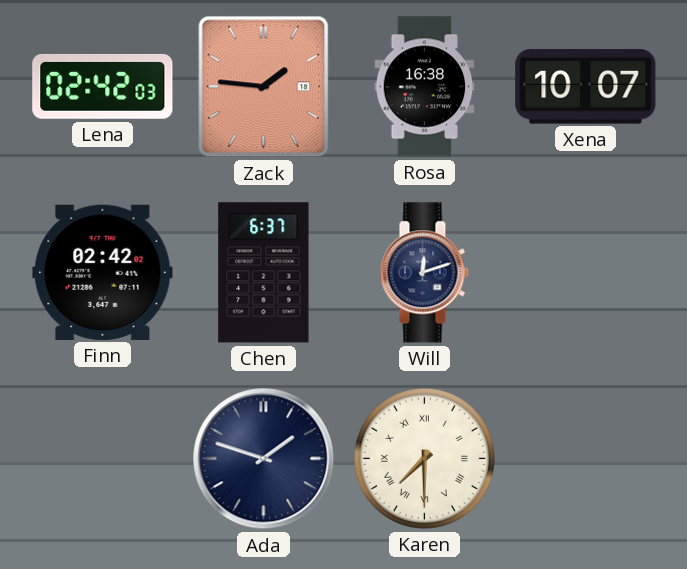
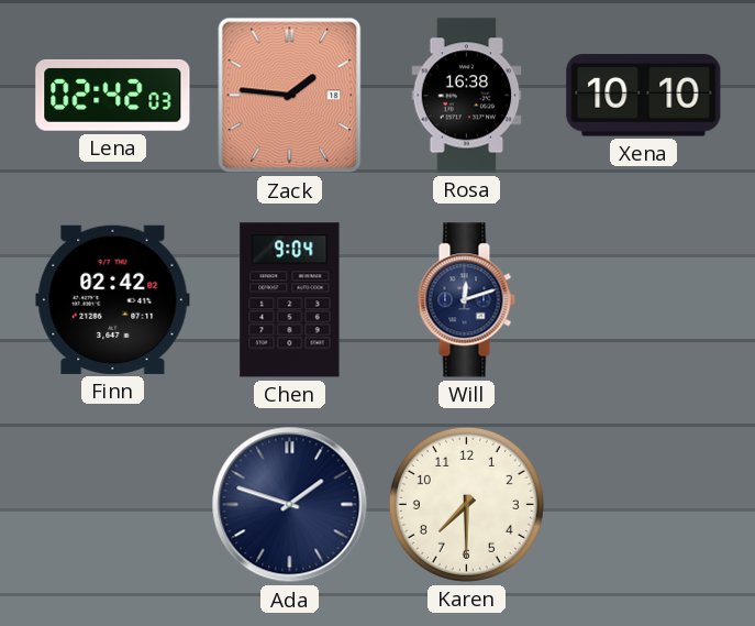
Xena: 10:07 -> 10:10 (644, 96)
Chen: 6:37 -> 9:04 (290, 300)
Karen numerals: Roman -> Arabic (466, 504)
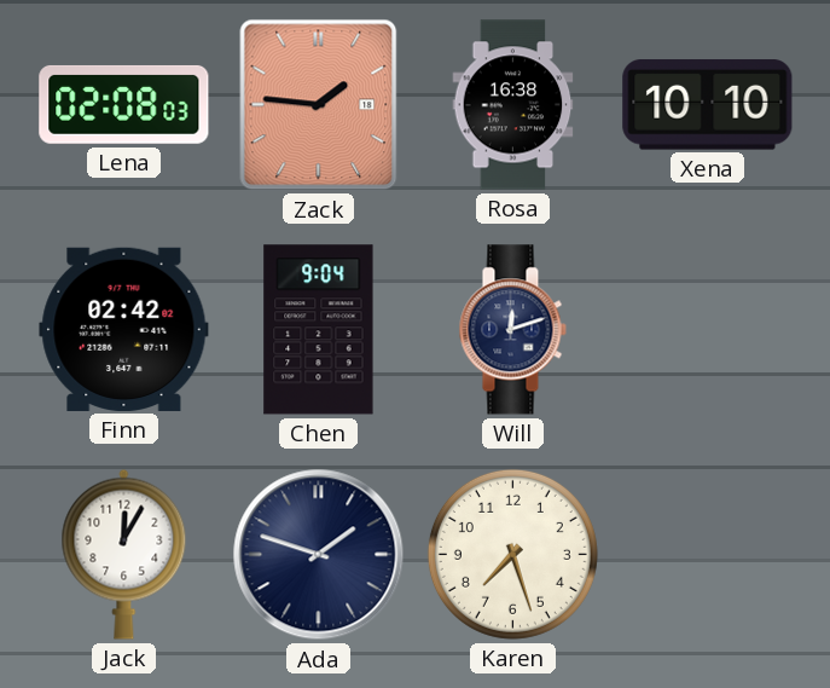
Lena: 02:42 -> 02:08 (124, 104)
Jack: none -> 12:05 (124, 554)
Karen: 7:30 -> 7:27 (512, 554)
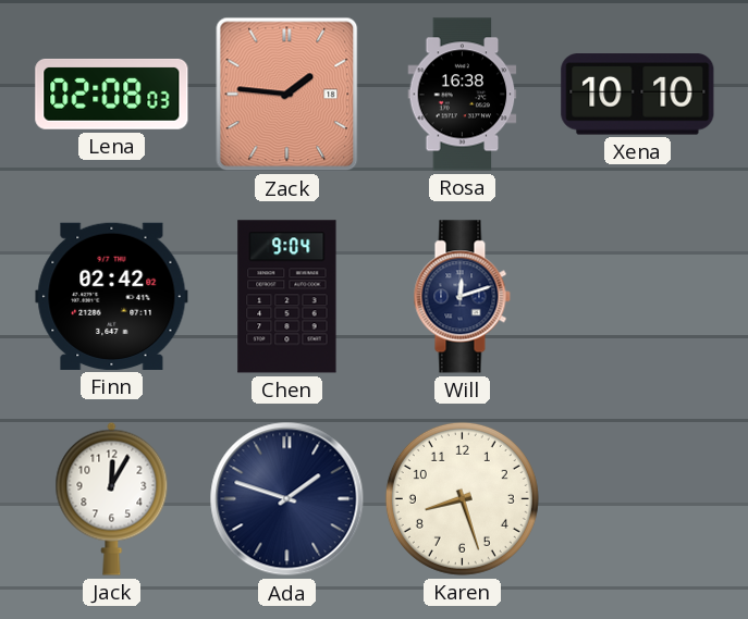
Karen: 7:27 -> 8:27 (462, 498)
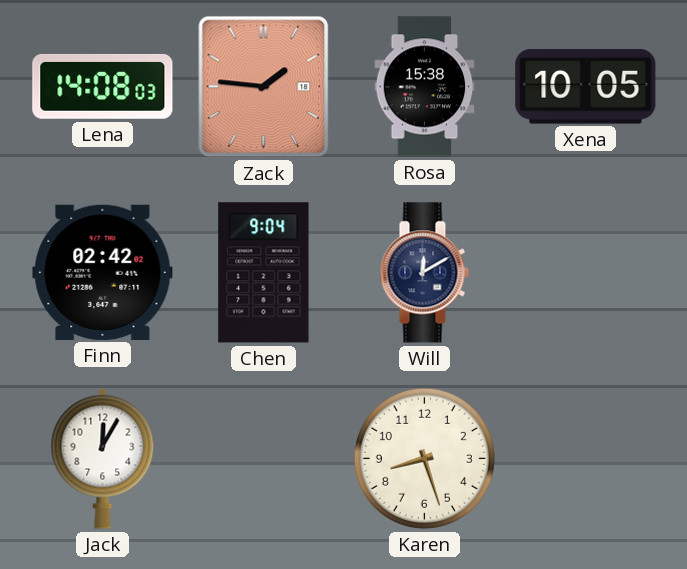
Lena: 02:08 -> 14:08 (103, 86)
Rosa: 16:38 -> 15:38 (425, 87)
Xena: 10:10 -> 10:05 (586, 87)
Will: 12:12 -> 12:10 (424, 273)
Ada: 1:48 -> none (287, 499)
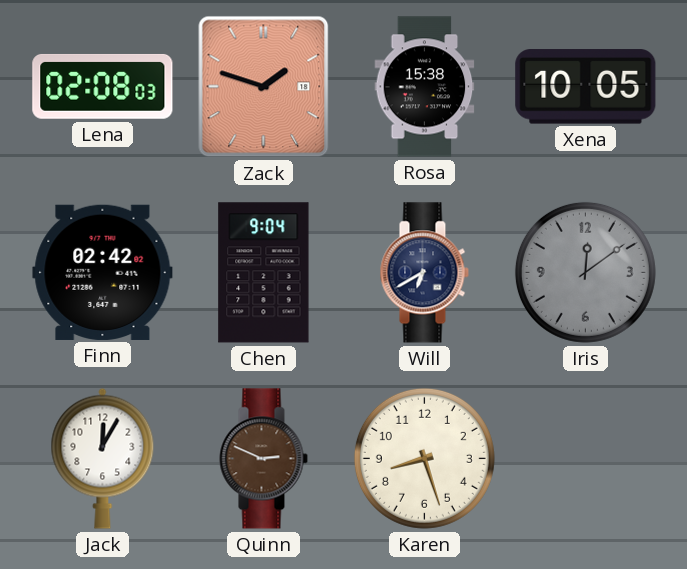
Lena: 14:08 -> 02:08 (103, 86)
Zack: 1:46 -> 1:48 (264, 87)
Will: 12:10 -> 6:40 (424, 273)
Iris: none -> 12:09 (585, 272)
Quinn: none -> 2:49 (263, 459)
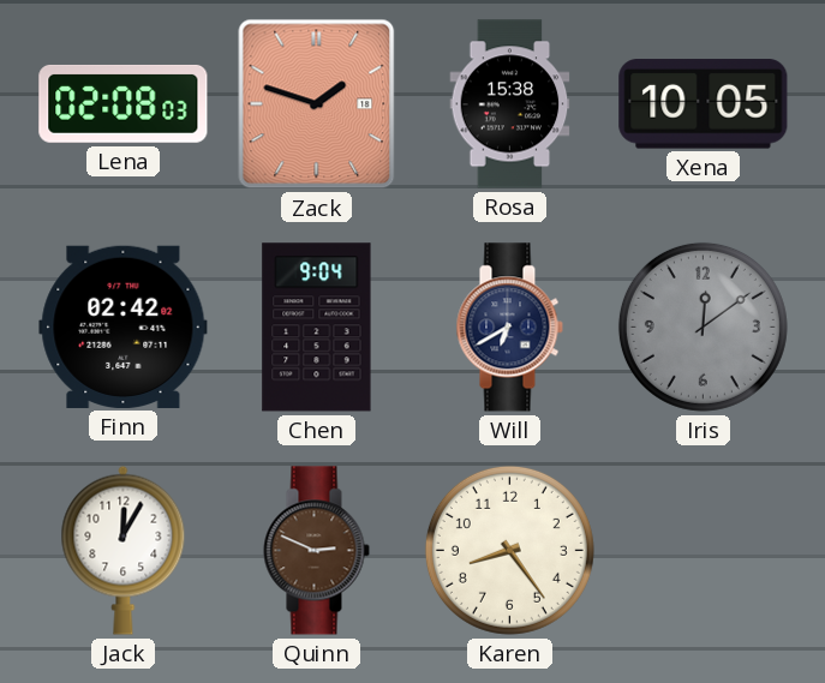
Karen: 8:27 -> 8:24 (509, 550)
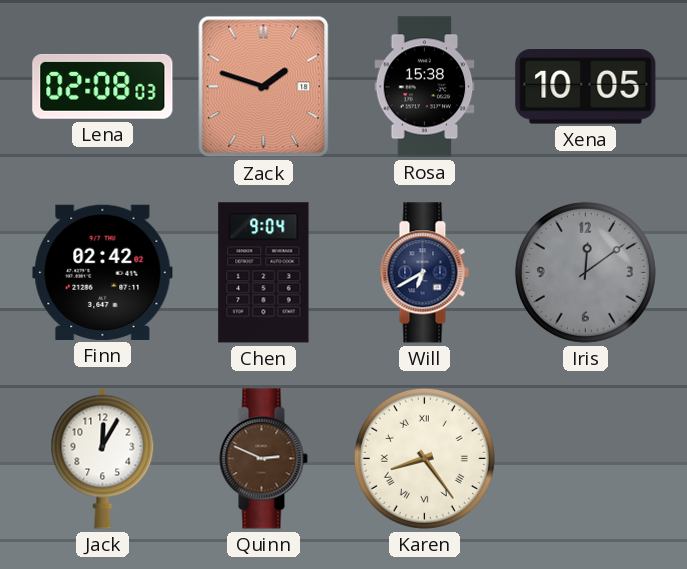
Karen numerals: Arabic -> Roman (424, 458)
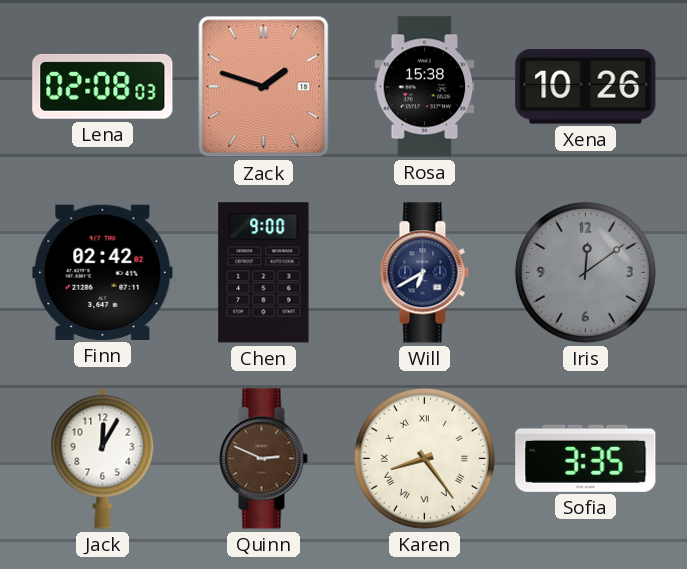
Xena: 10:05 -> 10:26 (586, 87)
Chen: 9:04 -> 9:00 (264, 273)
Sofia: none -> 3:35 (586, 458)
